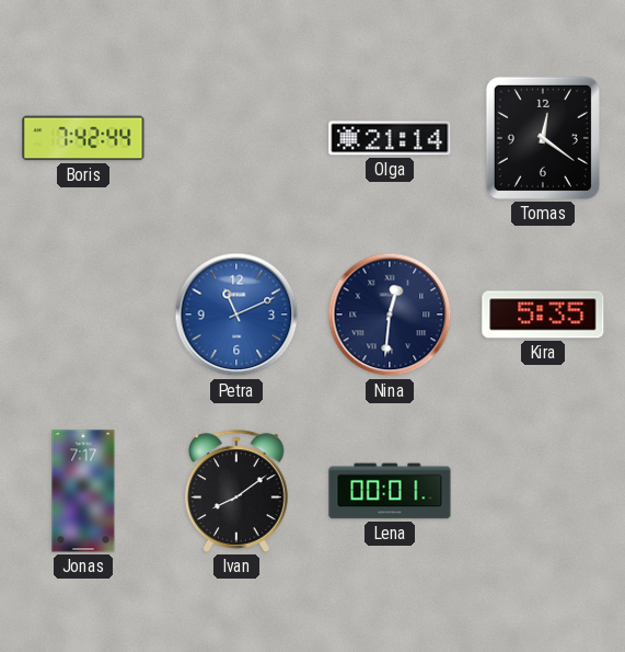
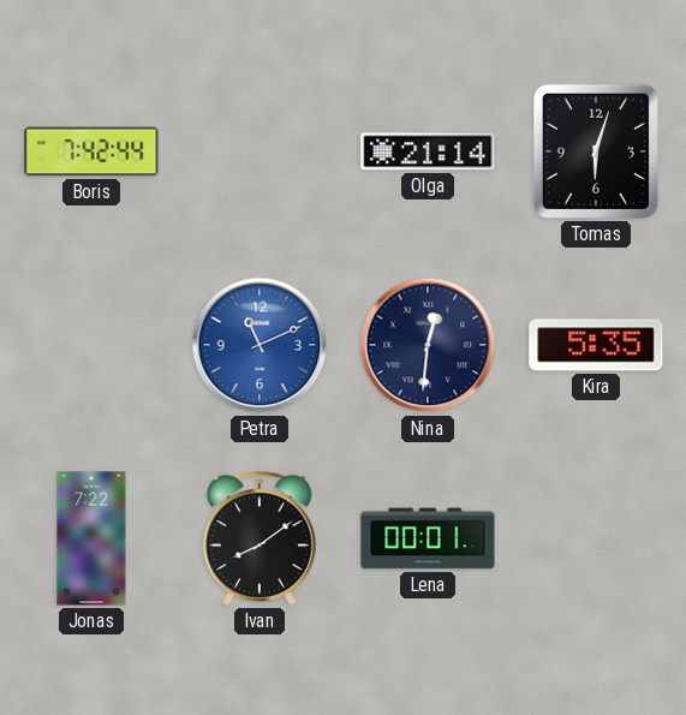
Tomas: 12:21 -> 6:03 (596, 151)
Jonas: 7:17 -> 7:22 (91, 538)
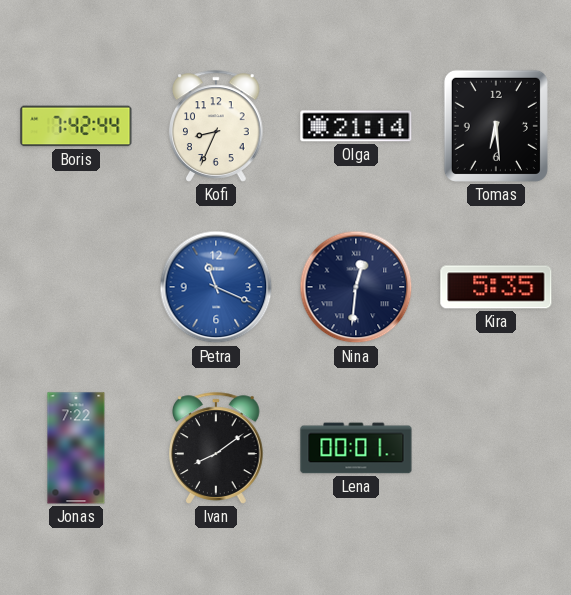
Kofi: none -> 8:34 (217, 126)
Tomas: 6:03 -> 6:29 (496, 126)
Petra: 11:11 -> 11:19 (216, 287)
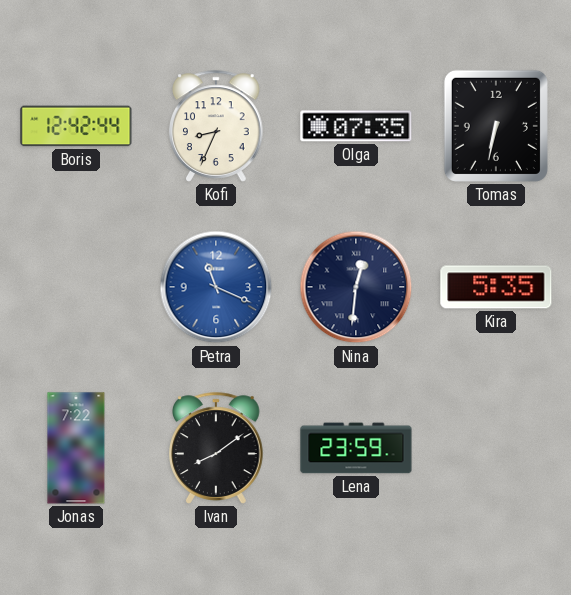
Boris: 7:42 -> 12:42 (76, 126)
Olga: 21:14 -> 07:35 (356, 126)
Tomas: 6:29 -> 6:32 (496, 126)
Lena: 00:01 -> 23:59 (356, 448)
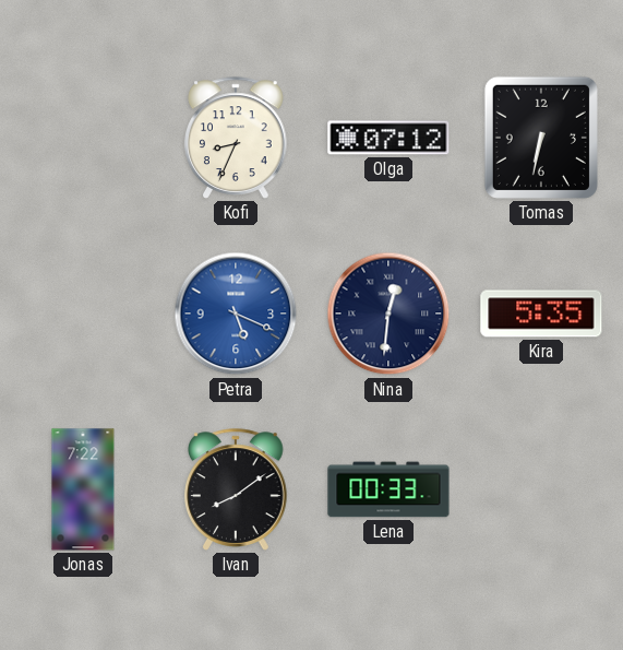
Boris: 12:42 -> none (76, 126)
Olga: 07:35 -> 07:12 (388, 138)
Petra: 11:19 -> 5:19 (236, 314)
Lena: 23:59 -> 00:33 (388, 489)
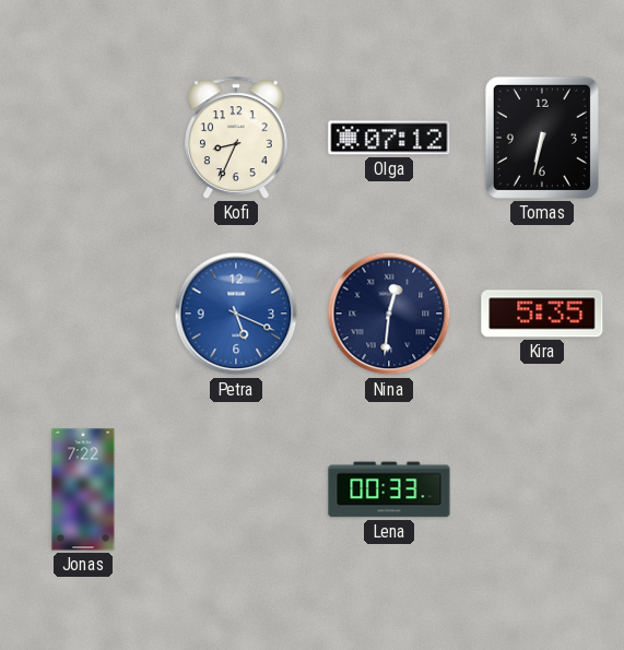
Ivan: 8:09 -> none (237, 489)
